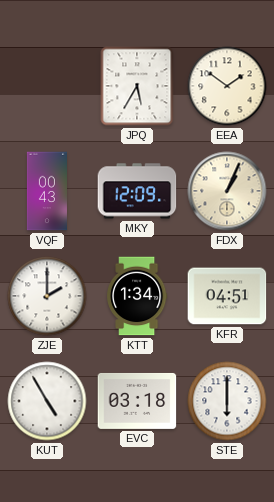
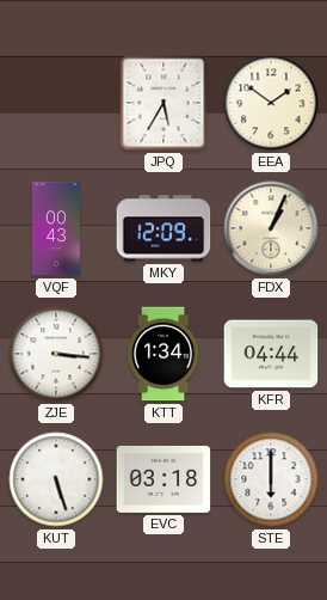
ZJE: 2:00 -> 3:16 (56, 354)
KFR: 04:51 -> 04:44 (271, 354)
KUT: 4:55 -> 5:27 (56, 479)
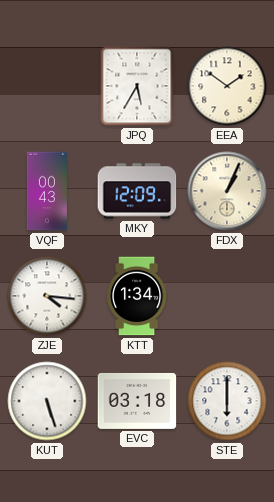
ZJE: 3:16 -> 4:16 (47, 296)
KFR: 04:44 -> none (271, 354)
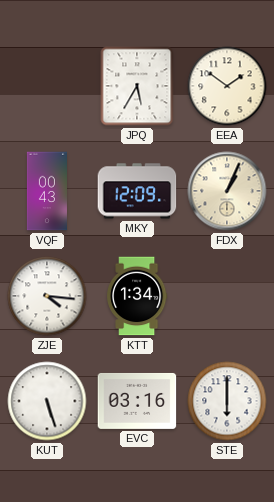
EVC: 03:18 -> 03:16 (137, 401)
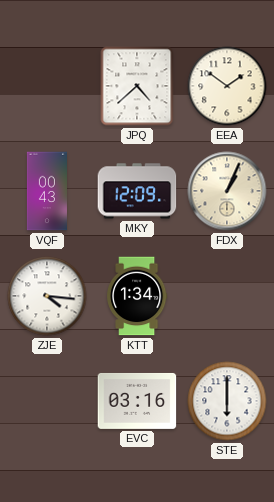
JPQ: 5:35 -> 4:38 (137, 86)
KUT: 5:27 -> none (47, 401)
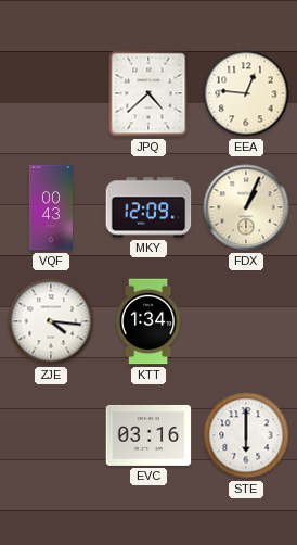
EEA: 1:51 -> 12:46 (246, 93)
